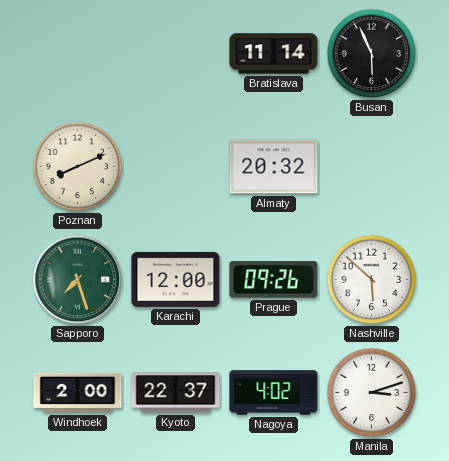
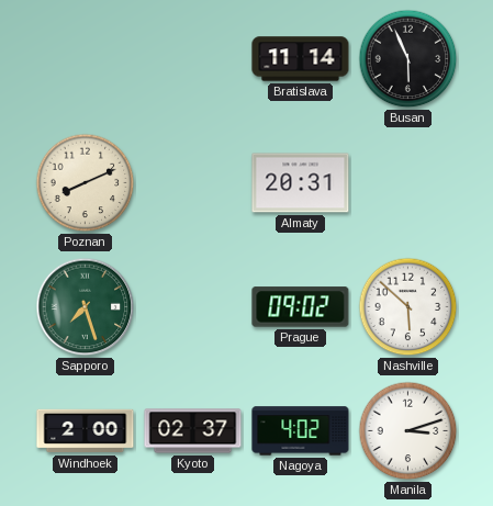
Almaty: 20:32 -> 20:31 (301, 183)
Karachi: 12:00 -> none (176, 279)
Prague: 09:26 -> 09:02 (301, 307)
Kyoto: 22:37 -> 02:37 (193, 431)
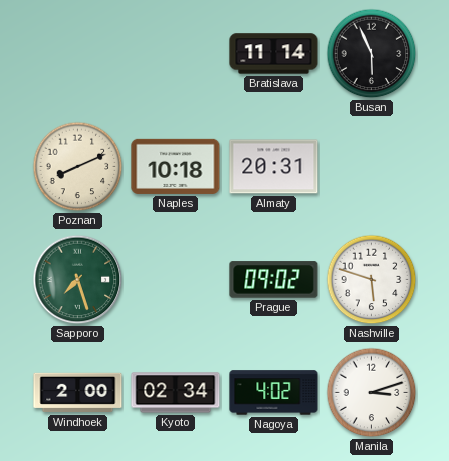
Naples: none -> 10:18 (176, 166)
Nashville: 5:52 -> 5:48 (372, 280)
Kyoto: 02:37 -> 02:34 (176, 393)
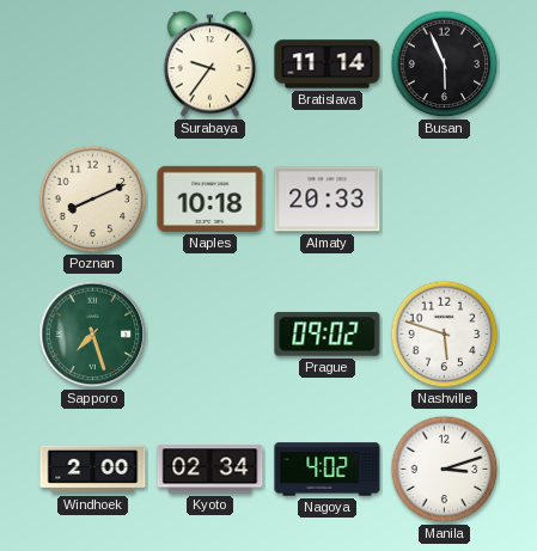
Surabaya: none -> 9:36 (209, 65)
Almaty: 20:31 -> 20:33 (328, 200)
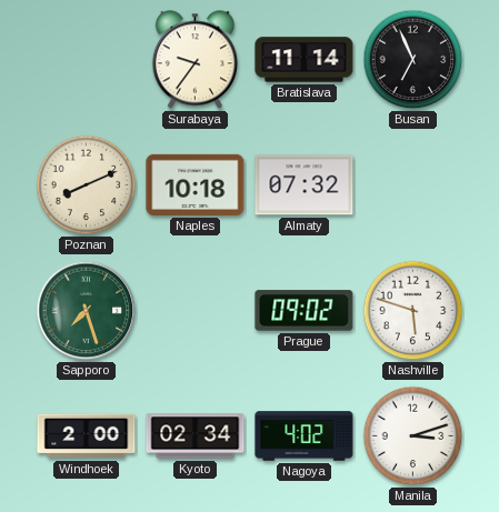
Busan: 5:56 -> 6:56 (413, 60)
Almaty: 20:33 -> 07:32 (305, 185)
